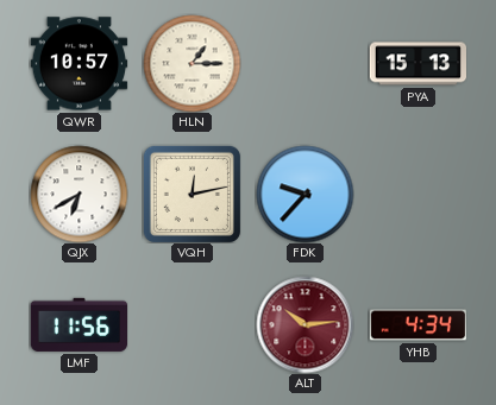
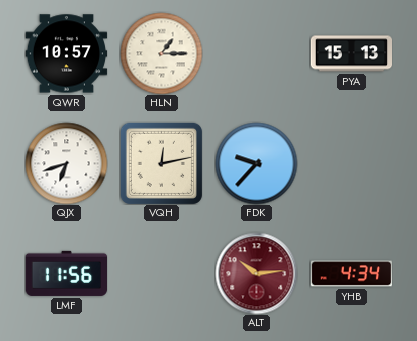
QJX: 6:40 -> 6:42 (66, 163)
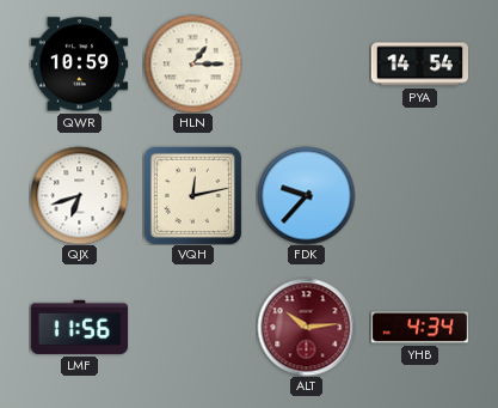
QWR: 10:57 -> 10:59 (79, 65)
PYA: 15:13 -> 14:54 (419, 65)
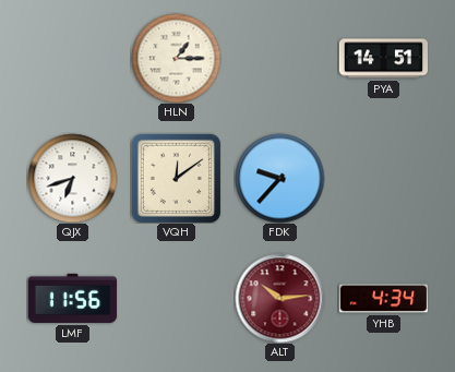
QWR: 10:59 -> none (79, 65)
PYA: 14:54 -> 14:51 (383, 59)
VQH: 12:13 -> 12:09 (176, 178)
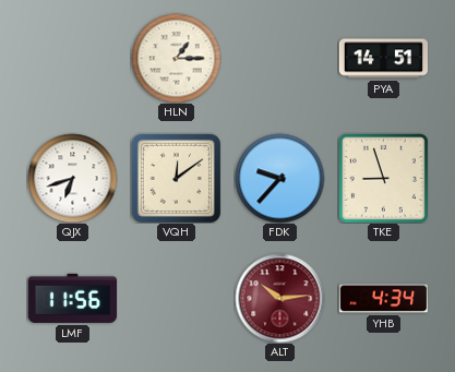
TKE: none -> 8:57 (383, 178)
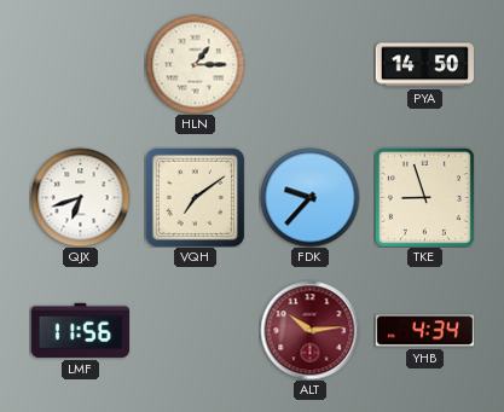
PYA: 14:51 -> 14:50 (424, 65)
VQH: 12:09 -> 7:09 (195, 197)
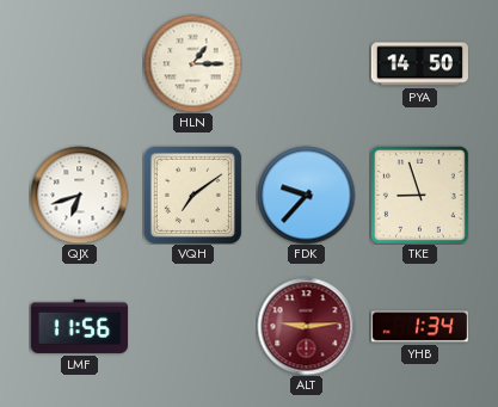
ALT: 10:14 -> 9:14 (306, 326)
YHB: 4:34 -> 1:34 (419, 327)
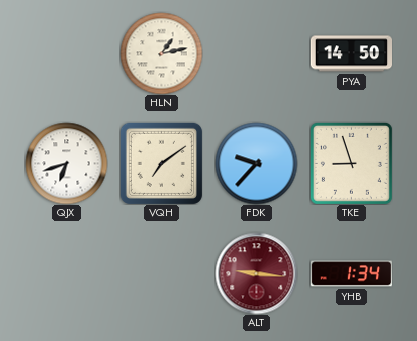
HLN: 1:15 -> 1:13 (161, 53)
LMF: 11:56 -> none (79, 326)
ALT: 9:14 -> 9:16 (256, 273)
